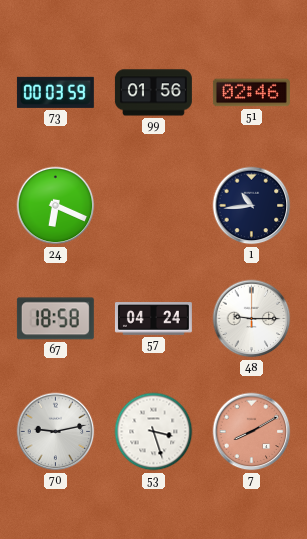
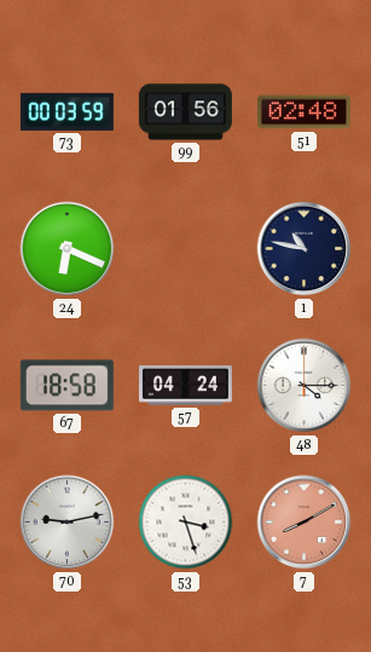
51: 02:46 -> 02:48 (303, 112)
1: 10:44 -> 10:47 (305, 249)
48: 9:15 -> 4:15 (305, 386)
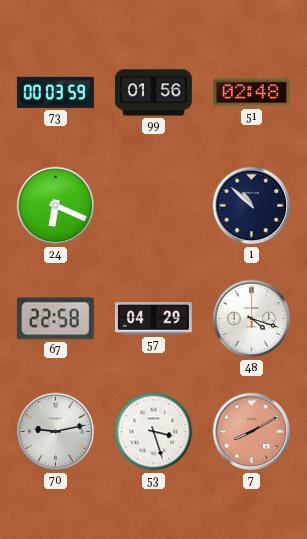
1: 10:47 -> 10:52 (252, 206)
67: 18:58 -> 22:58 (55, 319)
57: 04:24 -> 04:29 (153, 319)
48: 4:15 -> 4:18 (252, 319)
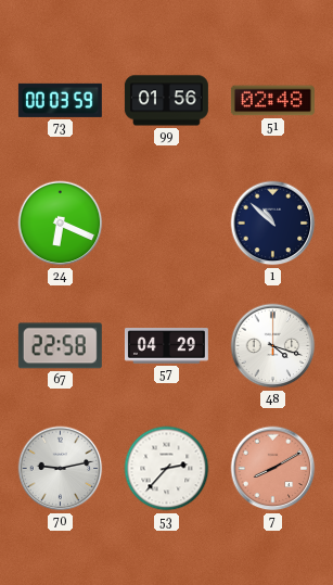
53: 3:27 -> 2:37 (167, 469)
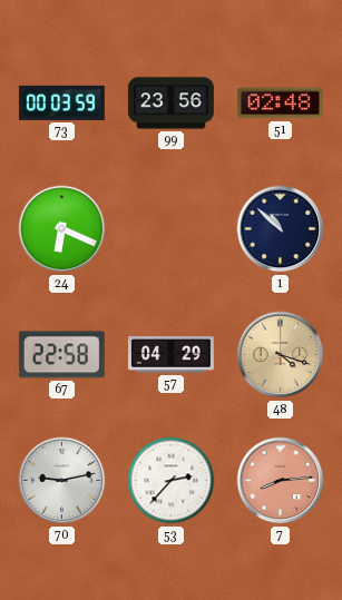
99: 01:56 -> 23:56 (170, 104)
48 dial: white -> champagne (281, 355)
7: 8:10 -> 8:14 (281, 481)
